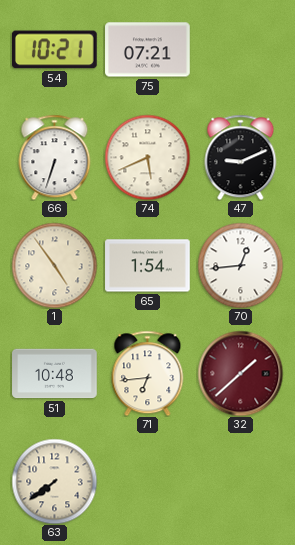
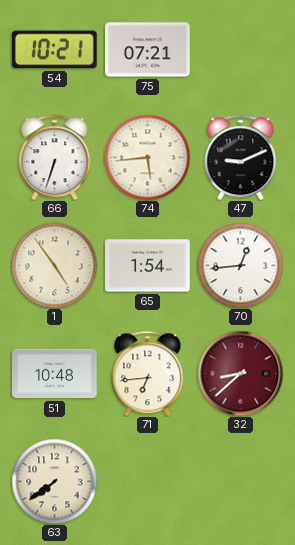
74: 5:41 -> 5:44 (147, 157)
32: 1:38 -> 8:38 (240, 373)
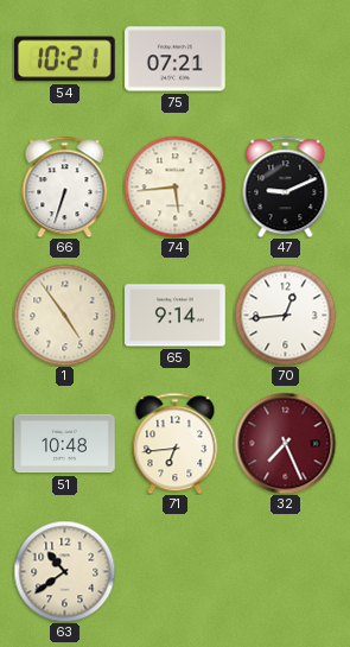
65: 1:54 -> 9:14 (176, 316)
32: 8:38 -> 7:26 (285, 443)
63: 7:39 -> 10:39 (64, 571)
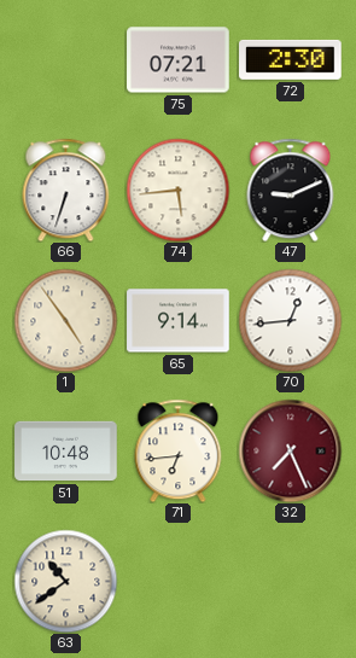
54: 10:21 -> none (64, 59)
72: none -> 2:30 (291, 59)
